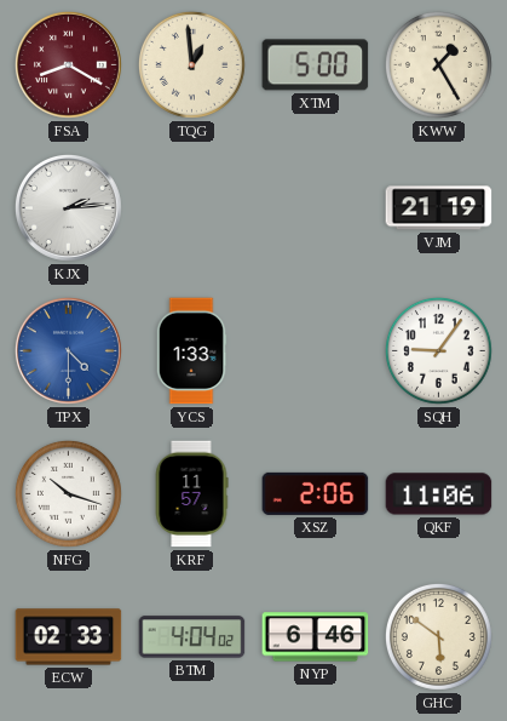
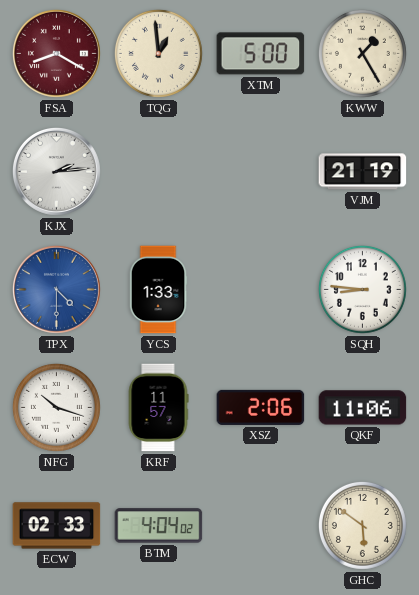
SQH: 9:06 -> 8:46 (362, 289)
NYP: 6:46 -> none (316, 637)
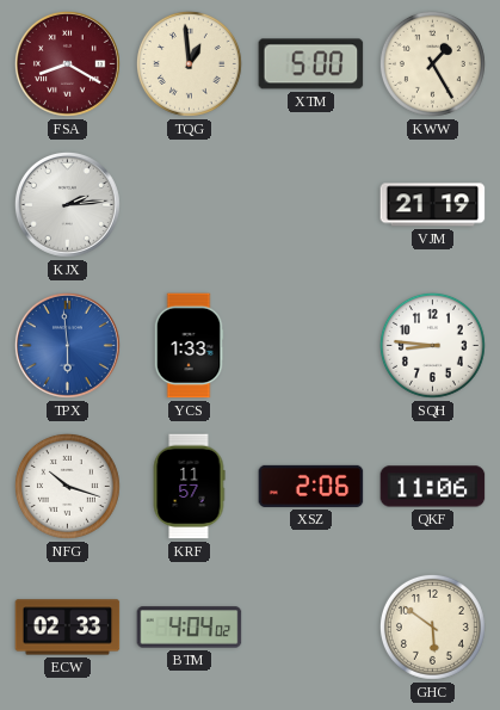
TPX: 4:30 -> 5:59 (67, 345)
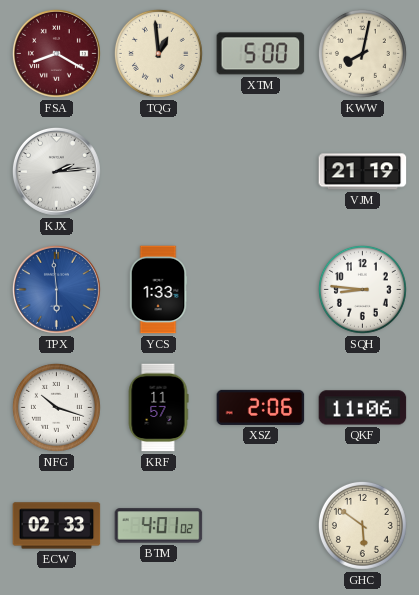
KWW: 1:25 -> 8:02 (362, 53)
BTM: 4:04 -> 4:01 (159, 526)
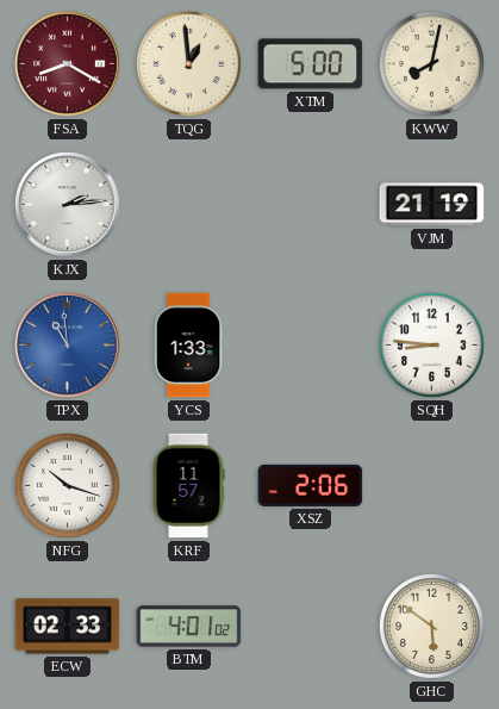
TPX: 5:59 -> 10:59 (67, 344)
QKF: 11:06 -> none (363, 408)
